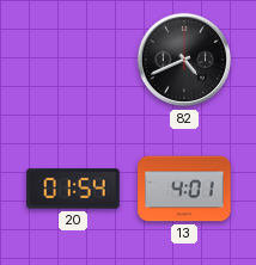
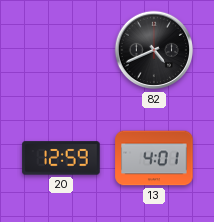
20: 01:54 -> 12:59 (61, 158)
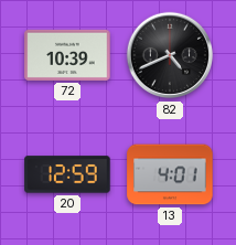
72: none -> 10:39 (67, 55)
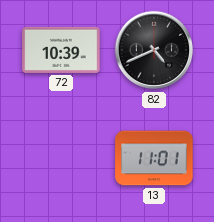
20: 12:59 -> none (67, 174)
13: 4:01 -> 11:01 (154, 158)
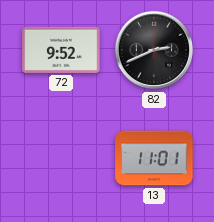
72: 10:39 -> 9:52 (61, 50)
82: 4:41 -> 2:41 (154, 50)
